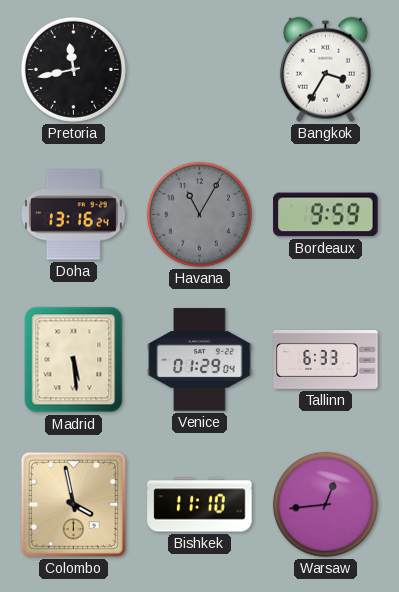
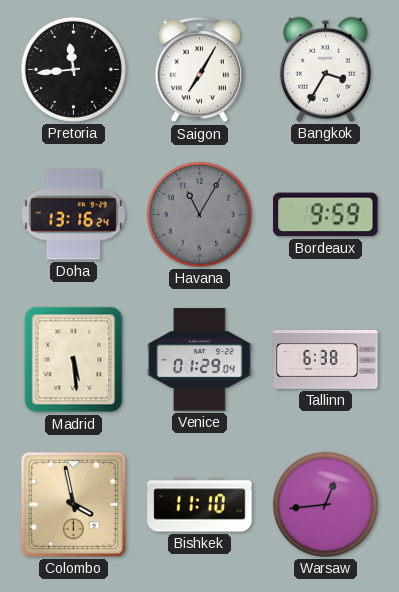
Pretoria: 11:43 -> 11:44 (73, 69)
Saigon: none -> 7:05 (199, 70)
Tallinn: 6:33 -> 6:38 (326, 360)
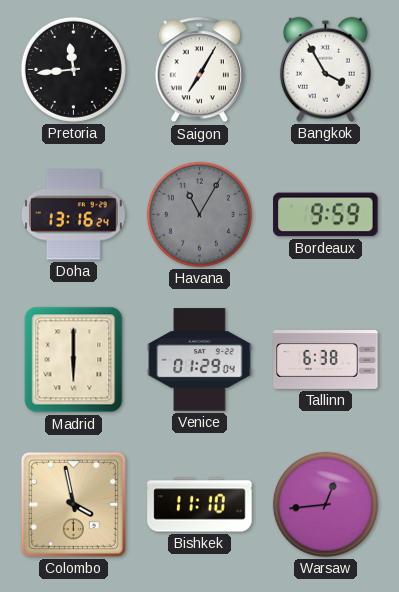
Bangkok: 3:35 -> 3:55 (325, 69)
Madrid: 5:29 -> 6:00 (74, 360)
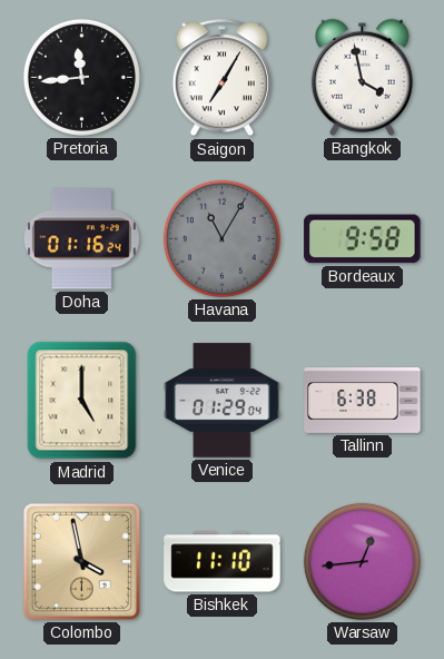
Bangkok: 3:55 -> 3:58 (362, 77)
Doha: 13:16 -> 01:16 (81, 239)
Bordeaux: 9:59 -> 9:58 (363, 239)
Madrid: 6:00 -> 5:00 (82, 401)
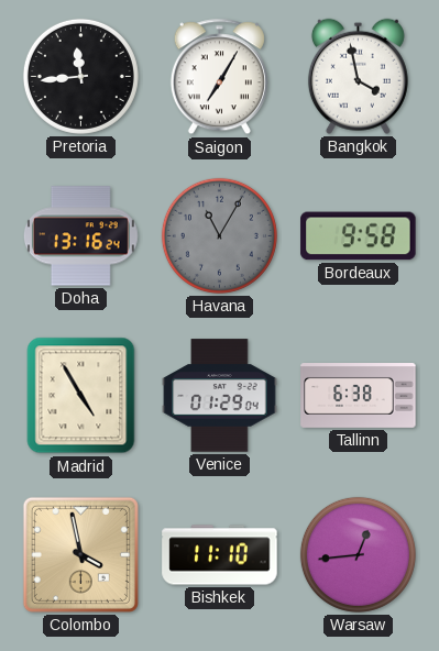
Doha: 01:16 -> 13:16 (80, 236)
Madrid: 5:00 -> 4:55 (81, 396)
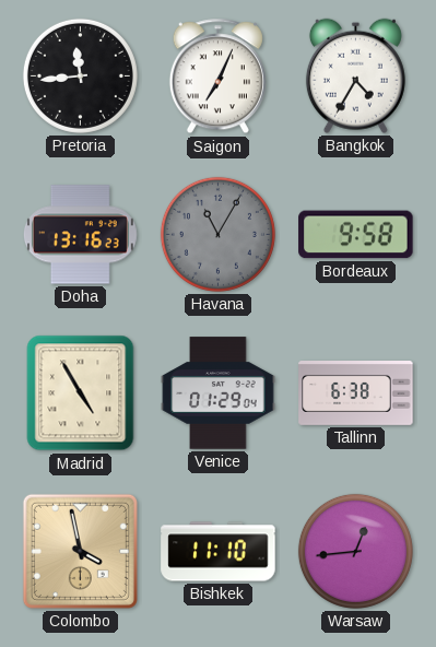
Saigon: 7:05 -> 7:04 (217, 77)
Bangkok: 3:58 -> 4:35 (355, 75)
Doha: 13:16:24 -> 13:16:23 (80, 235)
